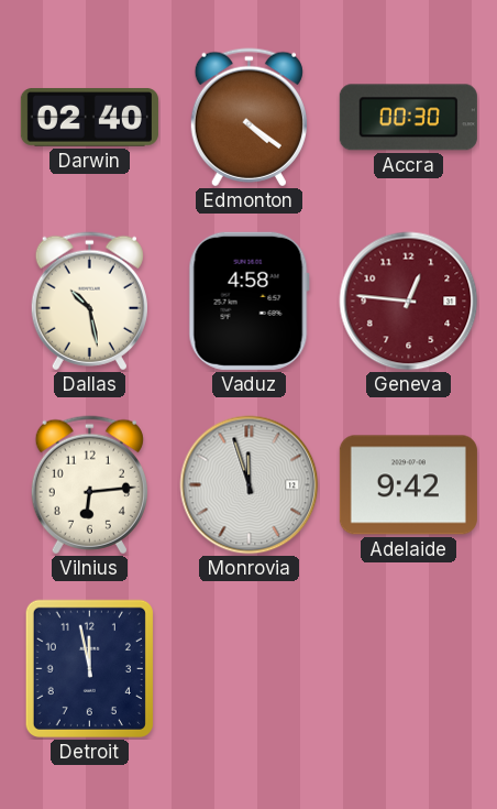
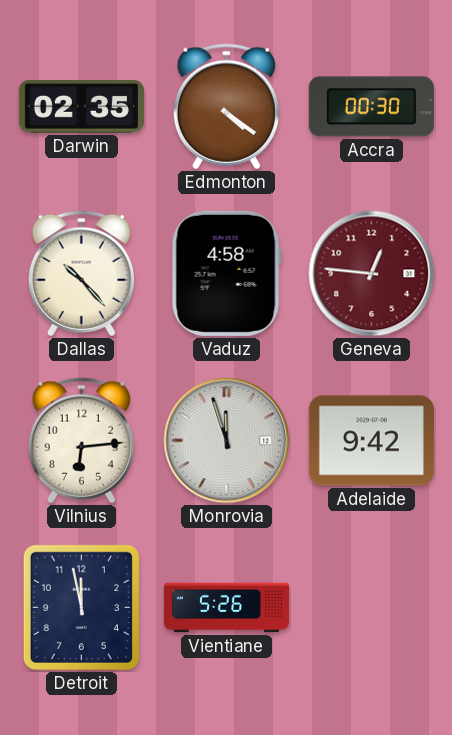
Darwin: 02:40 -> 02:35 (81, 107)
Dallas: 10:28 -> 10:23 (81, 274)
Vientiane: none -> 5:26 (226, 608)
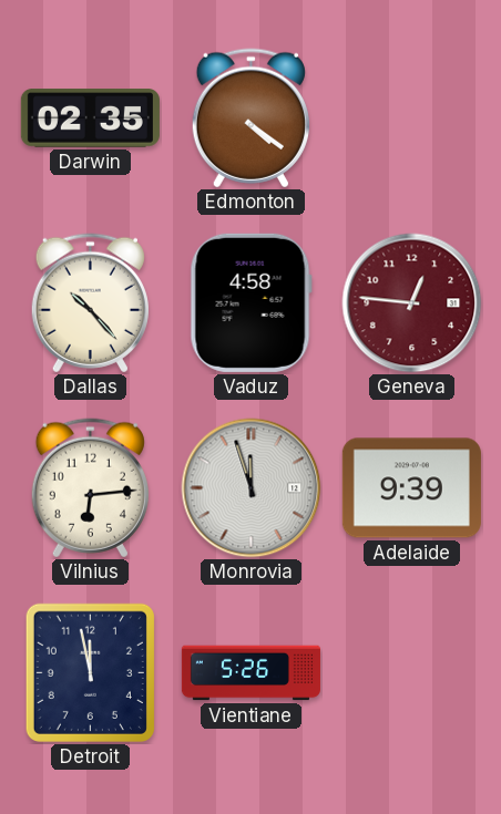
Accra: 00:30 -> none (371, 107)
Adelaide: 9:42 -> 9:39 (411, 488)
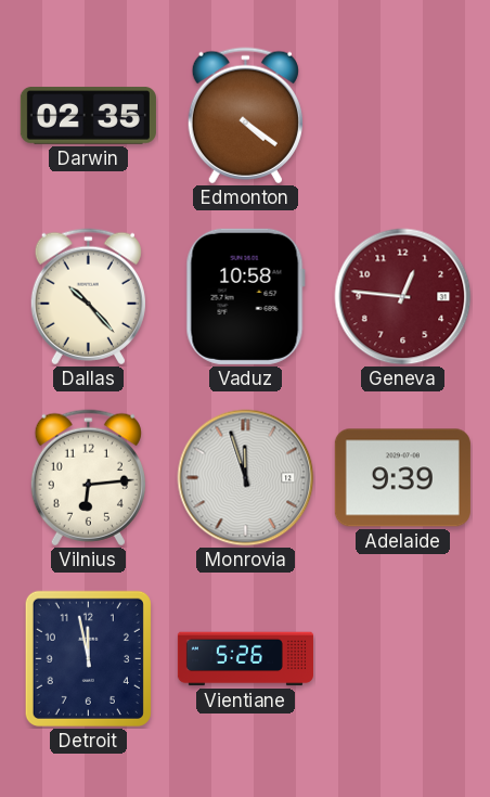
Vaduz: 4:58 -> 10:58 (245, 296)
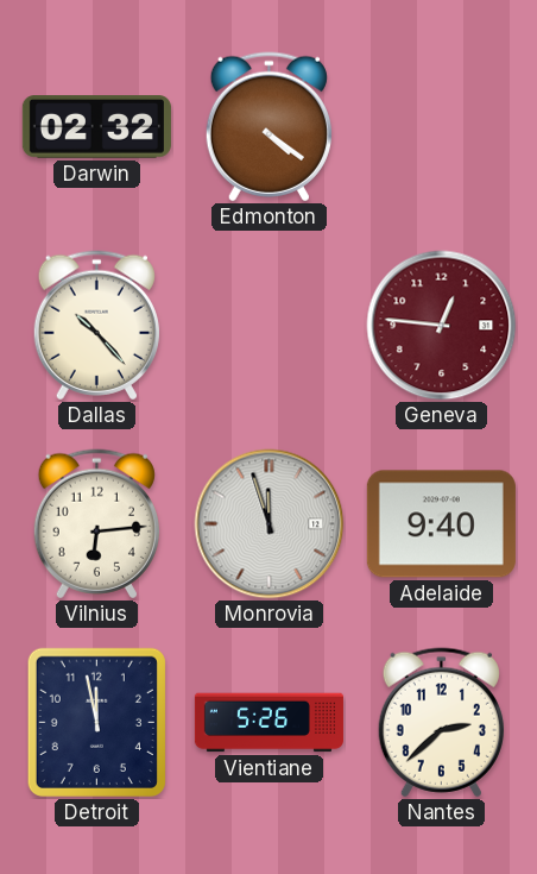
Darwin: 02:35 -> 02:32 (96, 127)
Vaduz: 10:58 -> none (245, 296)
Adelaide: 9:39 -> 9:40 (441, 524)
Nantes: none -> 2:38 (441, 723)
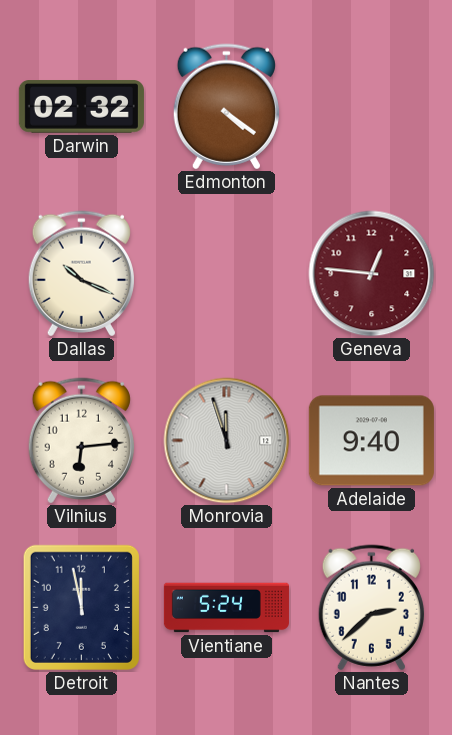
Dallas: 10:23 -> 10:19 (81, 274)
Vientiane: 5:26 -> 5:24 (226, 608)
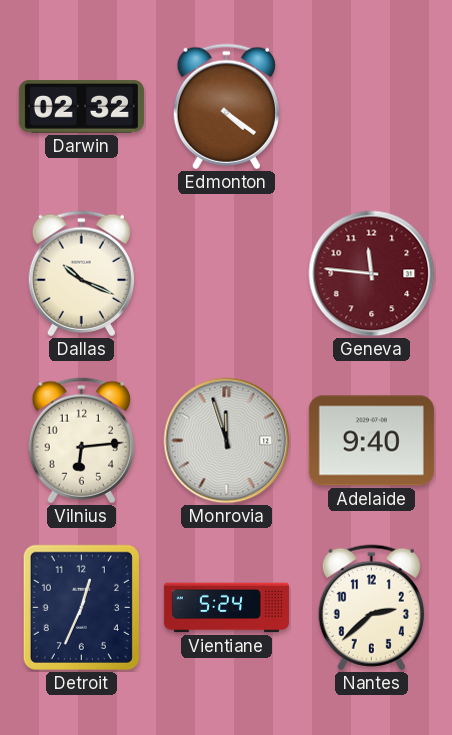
Geneva: 12:46 -> 11:46 (372, 274)
Detroit: 11:58 -> 12:34 (81, 607)
